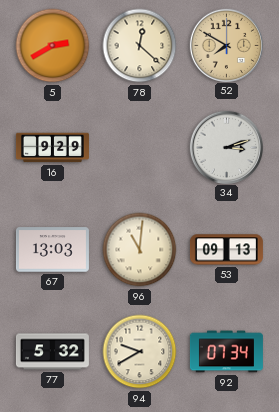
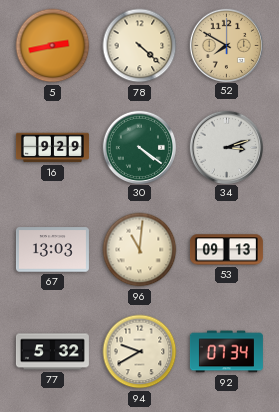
5: 2:40 -> 2:43 (53, 46)
78: 12:22 -> 4:22 (140, 46)
30: none -> 4:21 (139, 147)
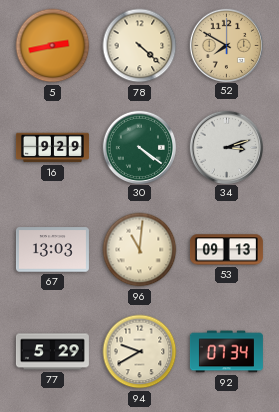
77: 5:32 -> 5:29 (52, 352)
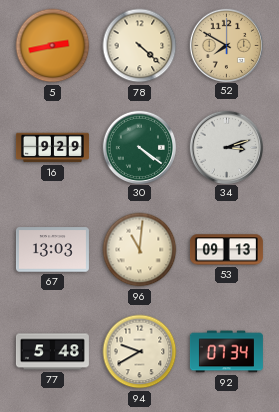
77: 5:29 -> 5:48 (52, 352)
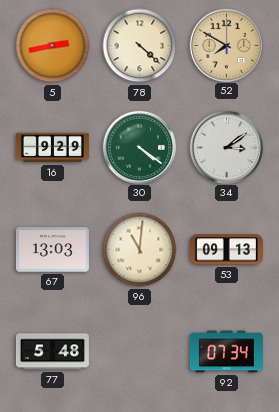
34: 3:12 -> 3:09 (226, 147)
94: 9:40 -> none (140, 352)
